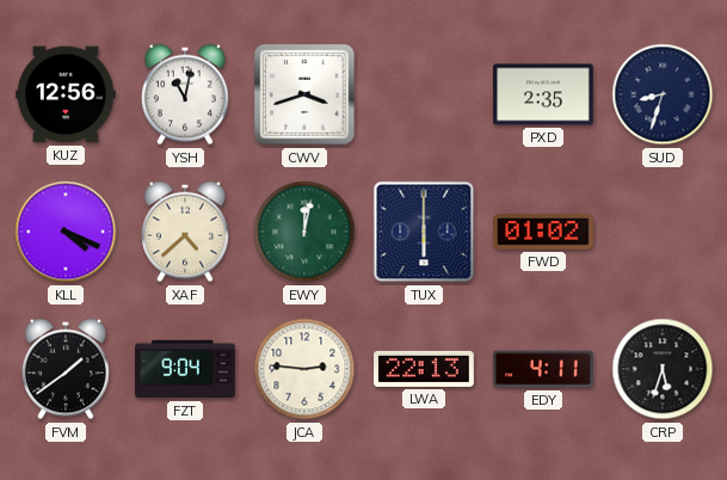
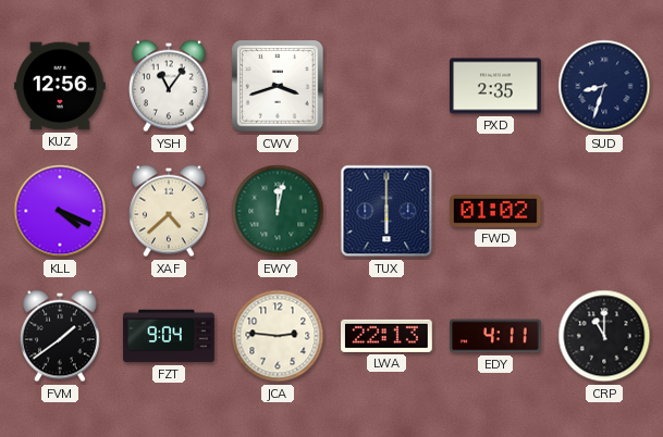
YSH: 11:02 -> 11:06 (170, 86)
CRP: 5:33 -> 11:00 (604, 336)
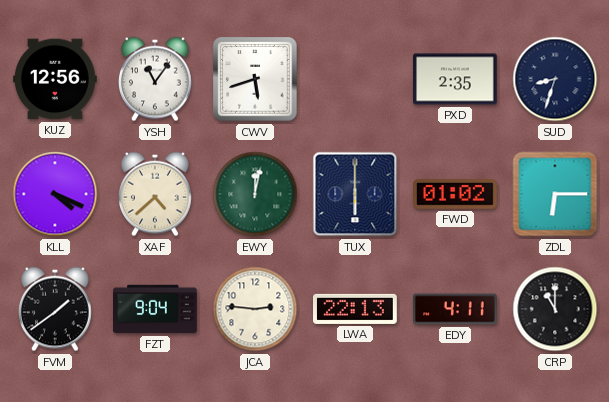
CWV: 3:42 -> 5:42 (255, 79)
ZDL: none -> 6:15 (555, 194)
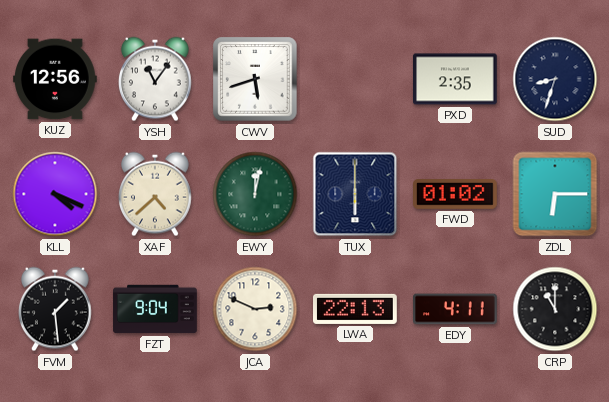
FVM: 1:39 -> 1:29 (56, 309)
JCA: 2:46 -> 2:49 (255, 309)
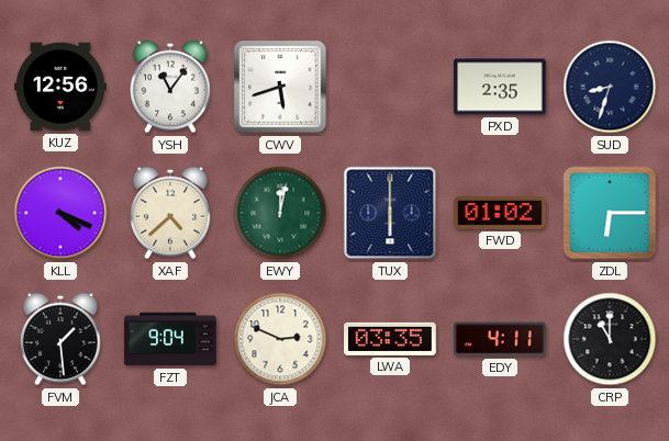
LWA: 22:13 -> 03:35 (391, 339)
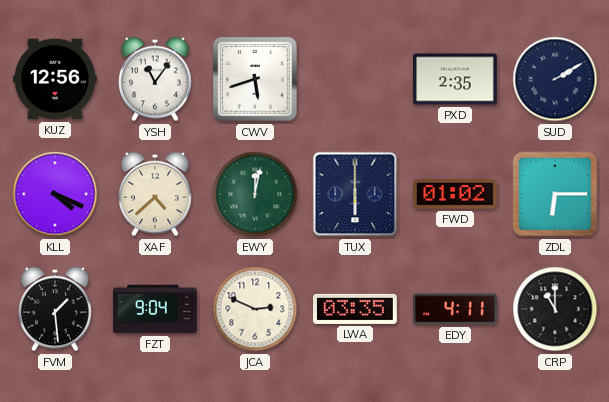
SUD: 8:33 -> 2:10 (555, 79)
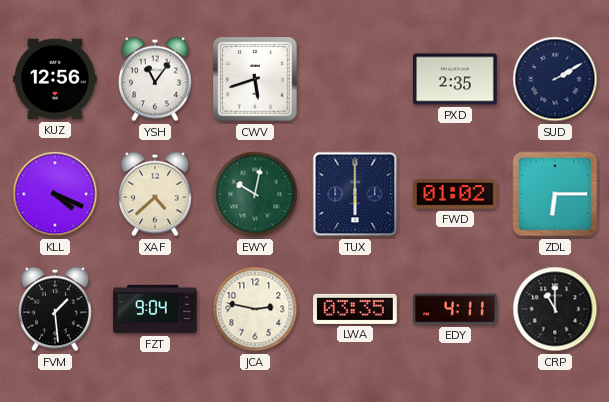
EWY: 12:02 -> 10:02 (255, 194)
JCA: 2:49 -> 2:47 (255, 309)
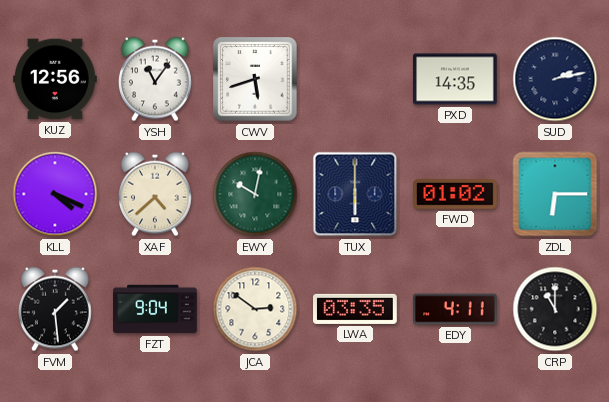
PXD: 2:35 -> 14:35 (456, 79)
SUD: 2:10 -> 2:13 (555, 79)
JCA: 2:47 -> 2:51 (255, 309)
